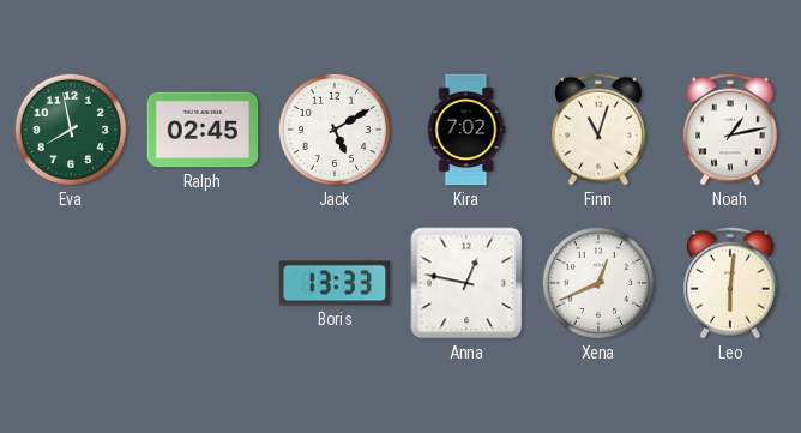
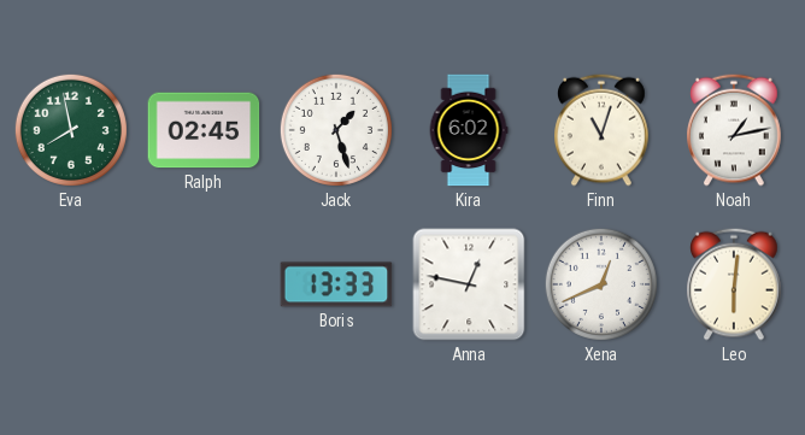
Jack: 5:10 -> 1:27 (336, 130)
Kira: 7:02 -> 6:02 (469, 130)
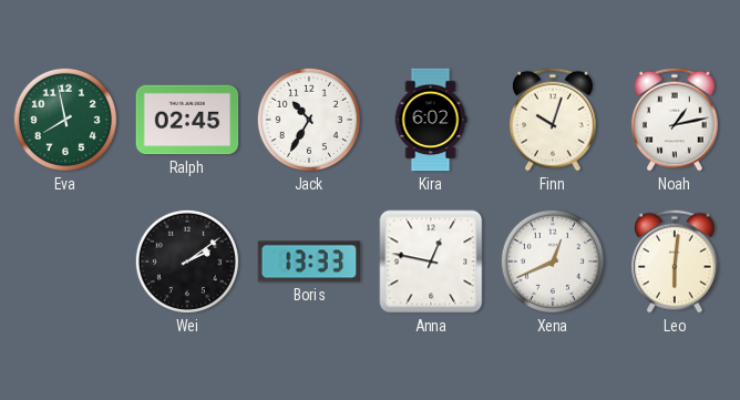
Jack: 1:27 -> 10:35 (309, 120)
Finn: 11:03 -> 10:03 (554, 120)
Wei: none -> 2:09 (187, 261)
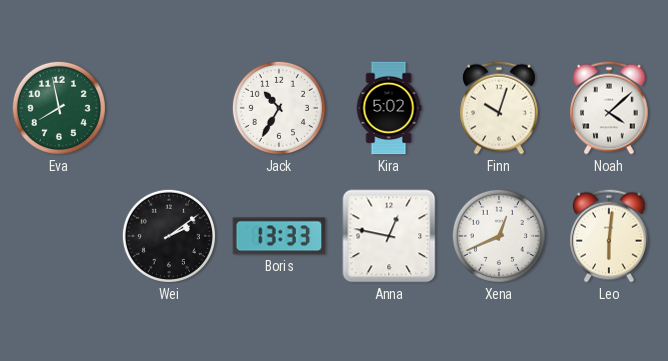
Ralph: 02:45 -> none (187, 120)
Kira: 6:02 -> 5:02 (389, 108)
Noah: 1:13 -> 4:08 (610, 108)
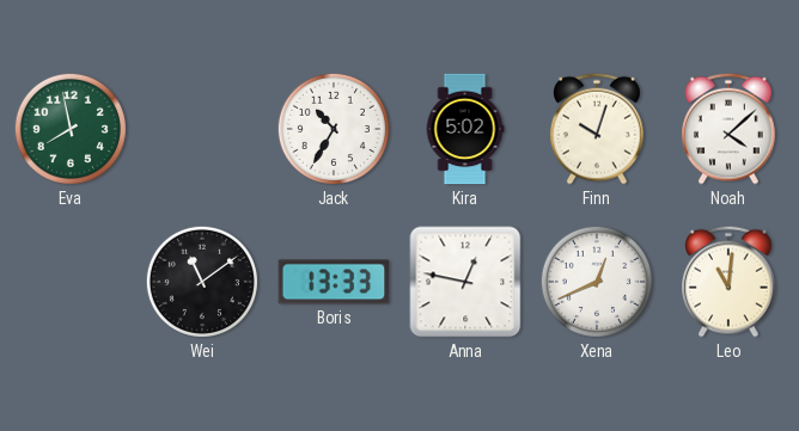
Wei: 2:09 -> 11:09 (202, 282)
Leo: 6:01 -> 11:01 (730, 282)
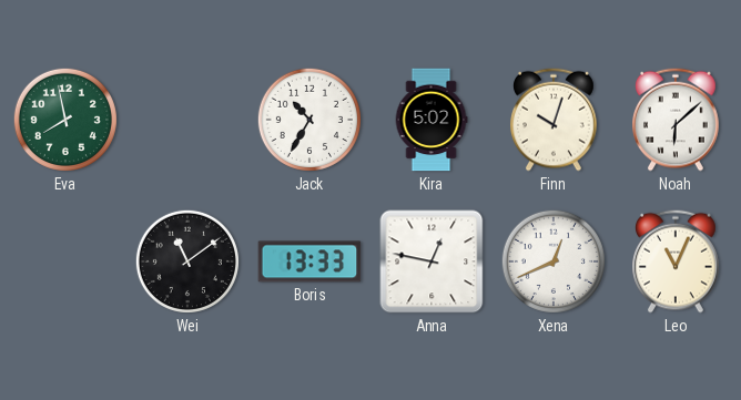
Noah: 4:08 -> 6:08 (677, 120)
Leo: 11:01 -> 11:04 (677, 261)
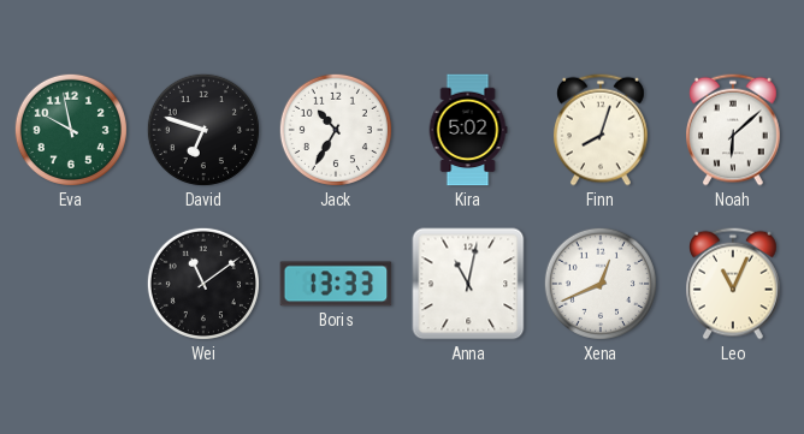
Eva: 7:58 -> 9:58 (71, 130)
David: none -> 6:48 (203, 130)
Finn: 10:03 -> 8:03 (602, 130)
Anna: 12:47 -> 11:02 (468, 284)
